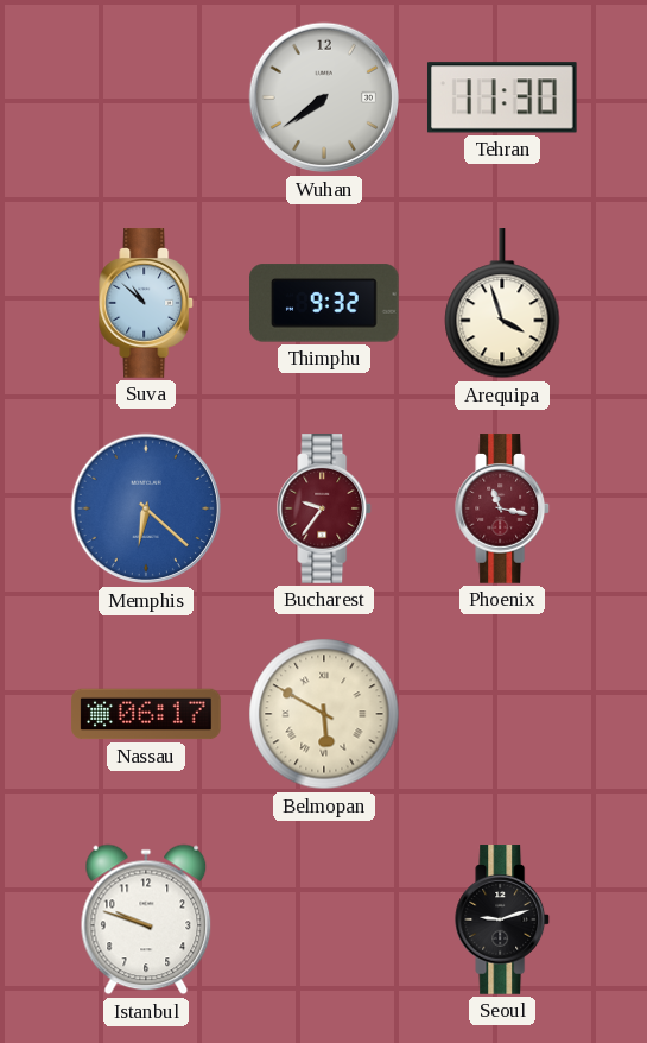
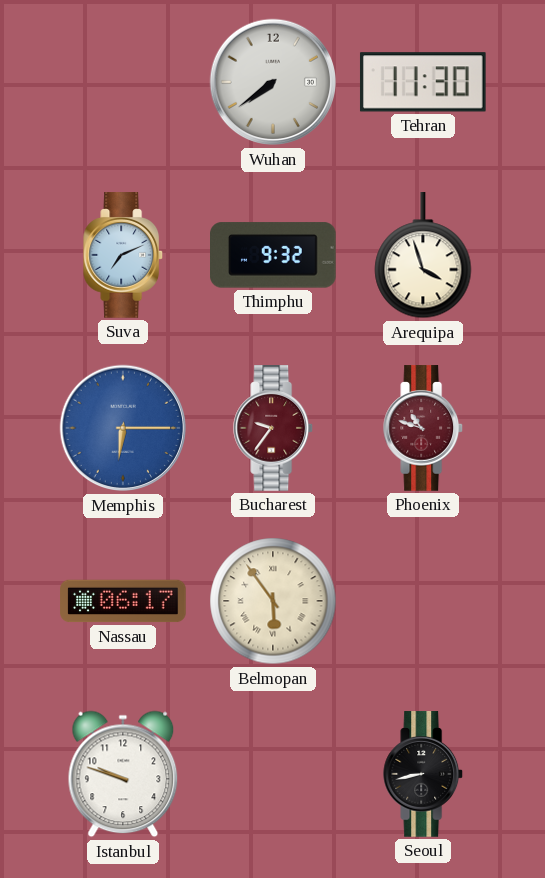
Suva: 10:52 -> 7:11 (124, 255)
Memphis: 6:22 -> 6:15 (123, 428)
Phoenix: 11:17 -> 10:48 (424, 428)
Belmopan: 5:50 -> 5:54 (273, 601)
Seoul: 9:12 -> 8:43 (424, 774)
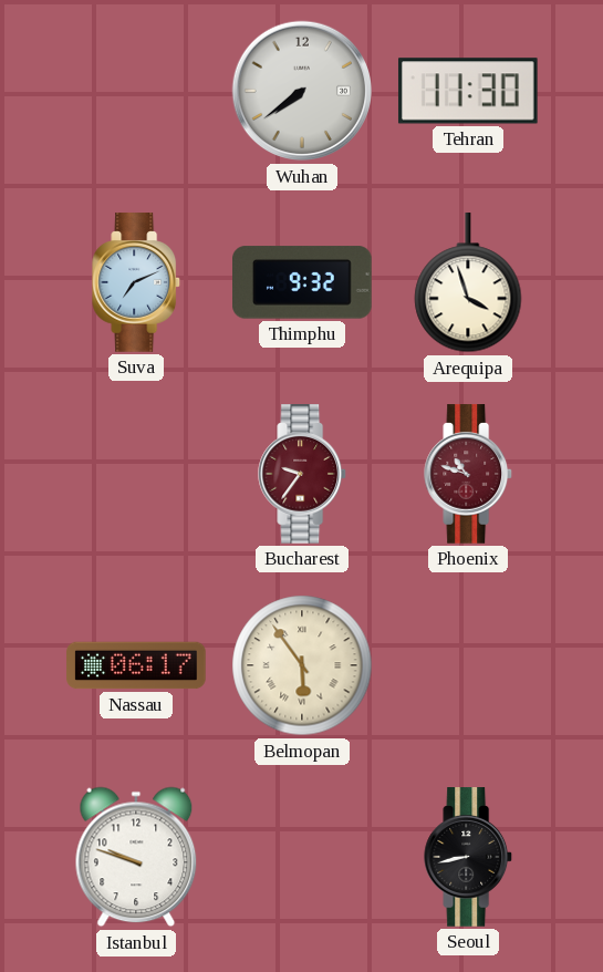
Memphis: 6:15 -> none (123, 428)
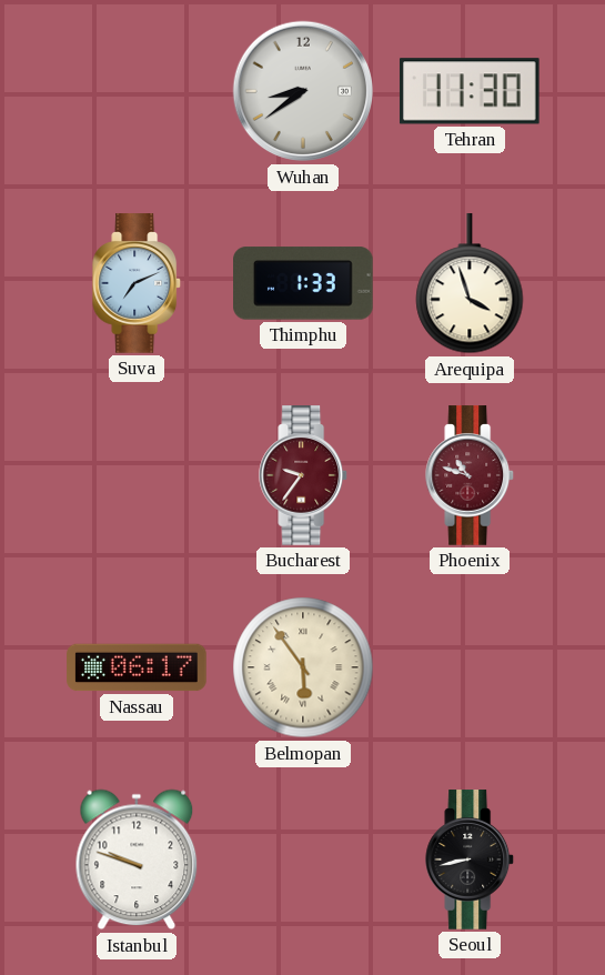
Wuhan: 7:39 -> 8:39 (303, 91)
Thimphu: 9:32 -> 1:33 (303, 283)
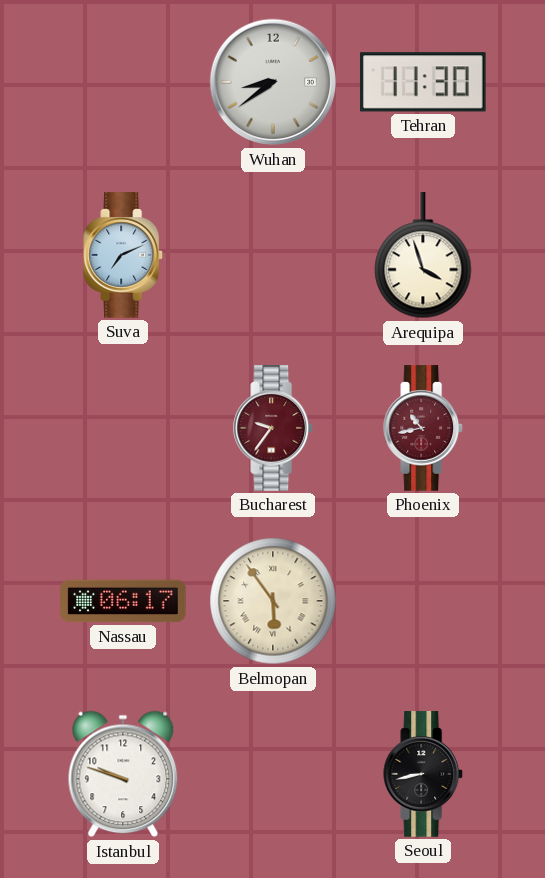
Thimphu: 1:33 -> none (303, 283)
Phoenix: 10:48 -> 10:43 (424, 428)
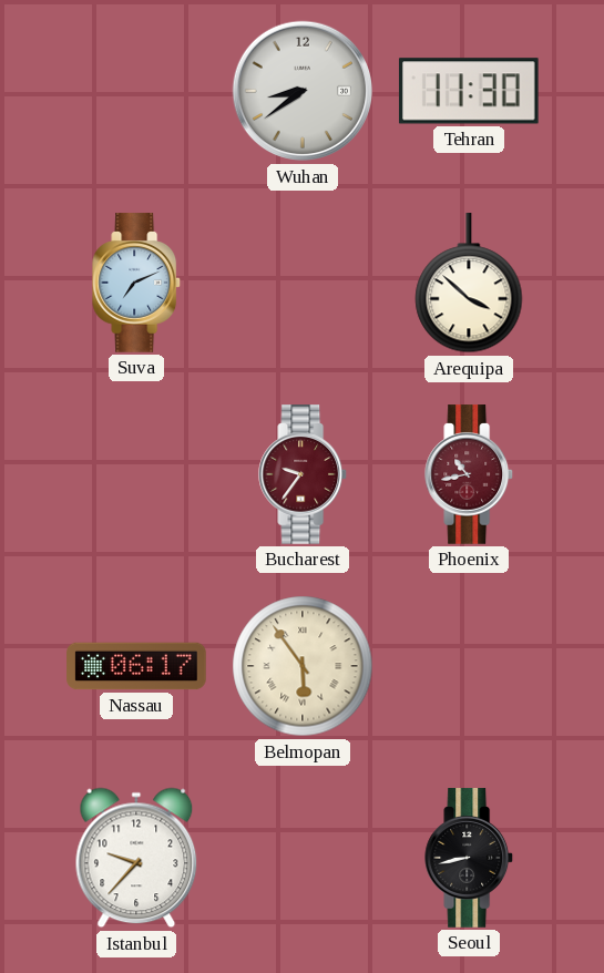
Arequipa: 3:57 -> 3:52 (469, 284)
Istanbul: 9:48 -> 9:37 (136, 858)
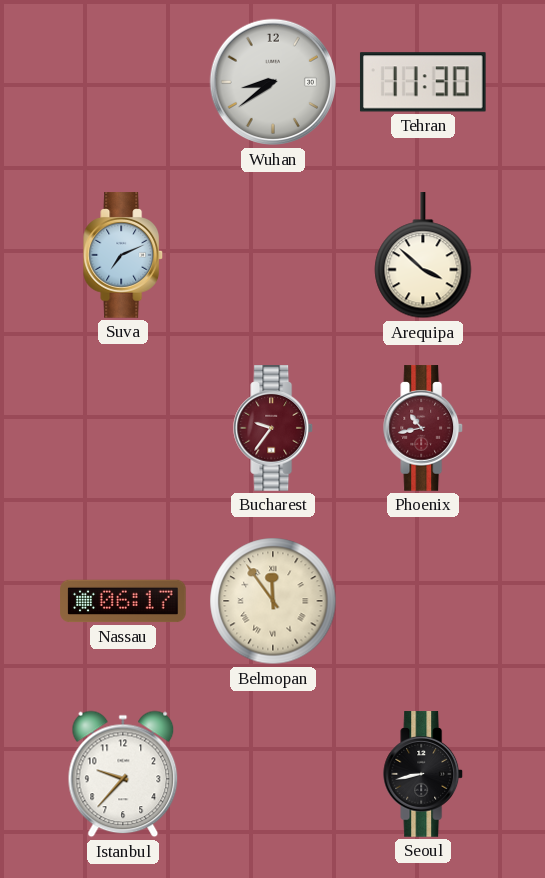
Belmopan: 5:54 -> 11:54 (273, 601)
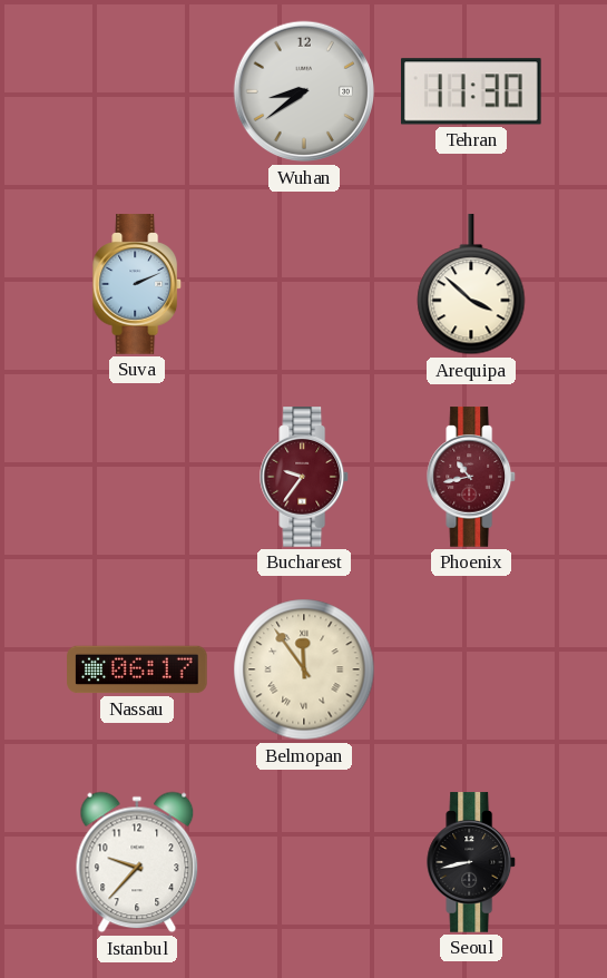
Suva: 7:11 -> 2:11 (138, 284)
